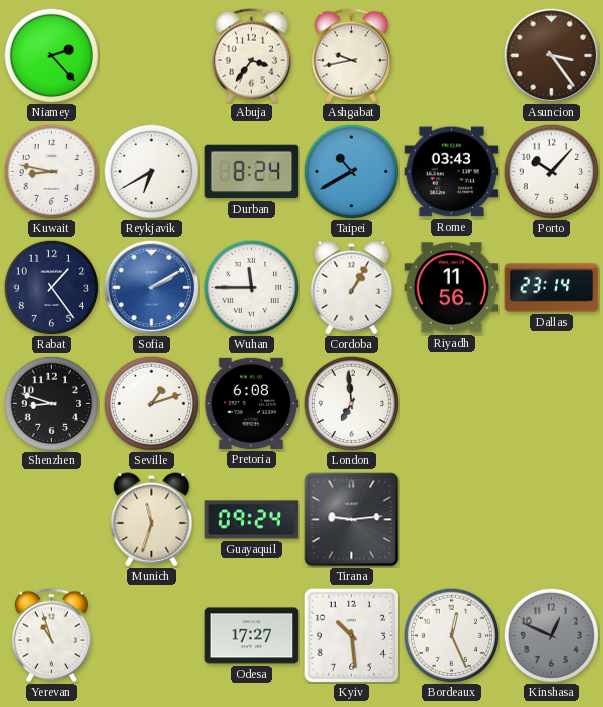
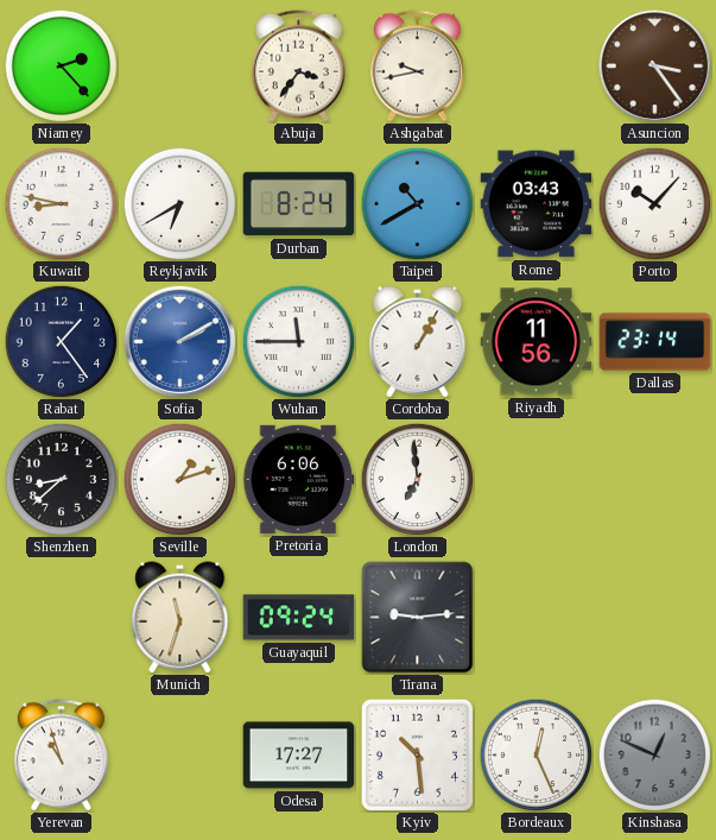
Shenzhen: 8:48 -> 8:38 (61, 479)
Pretoria: 6:08 -> 6:06 (299, 479)
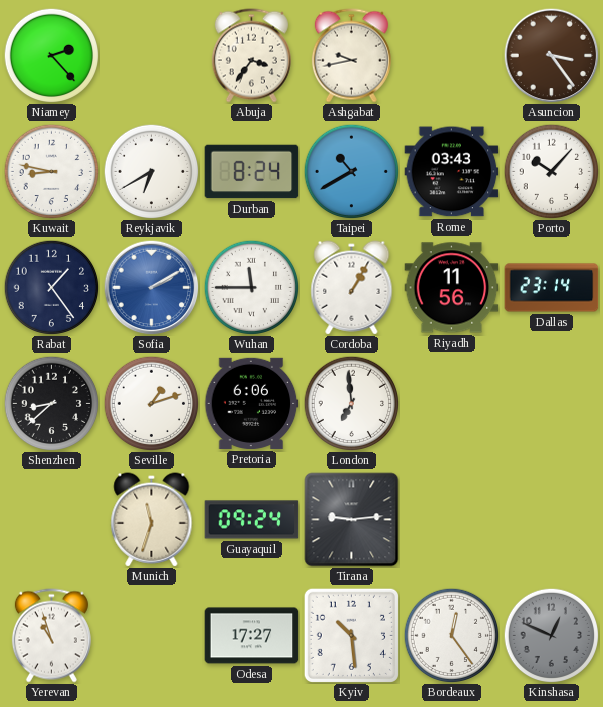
Bordeaux: 12:26 -> 12:24 (451, 635)
